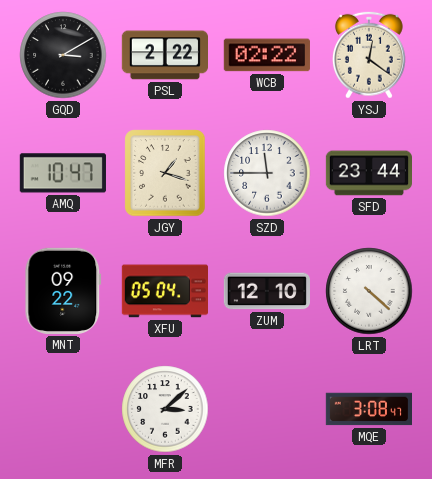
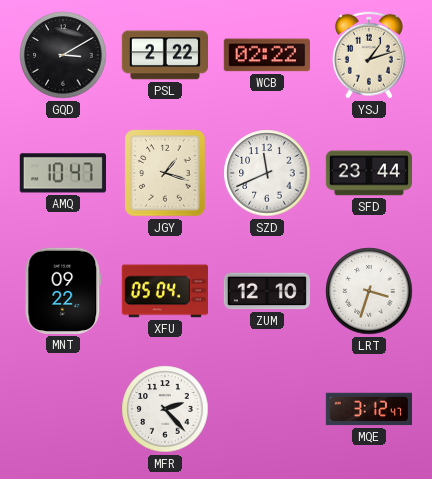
YSJ: 12:21 -> 1:12 (369, 55)
SZD: 11:45 -> 11:41 (267, 173)
LRT: 4:22 -> 3:33 (369, 291)
MFR: 3:08 -> 2:23 (165, 409)
MQE: 3:08 -> 3:12 (368, 409)
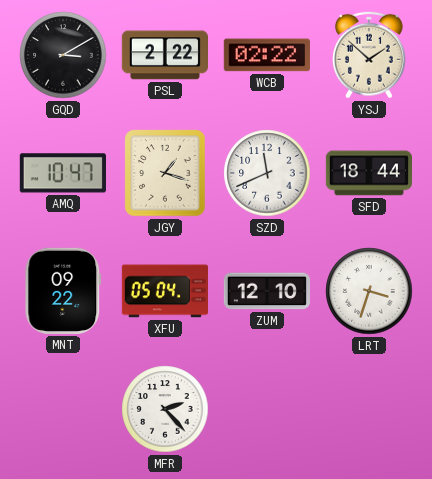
YSJ: 1:12 -> 1:52 (369, 55)
SFD: 23:44 -> 18:44 (368, 173)
MQE: 3:12 -> none (368, 409)
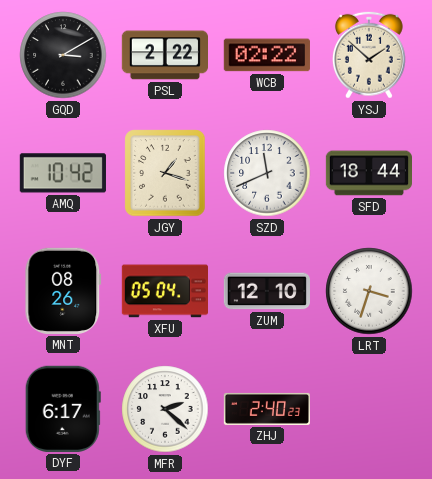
AMQ: 10:47 -> 10:42 (63, 173)
MNT: 09:22 -> 08:26 (63, 291)
DYF: none -> 6:17 (63, 409)
MFR: 2:23 -> 2:22 (165, 409)
ZHJ: none -> 2:40 (267, 409)
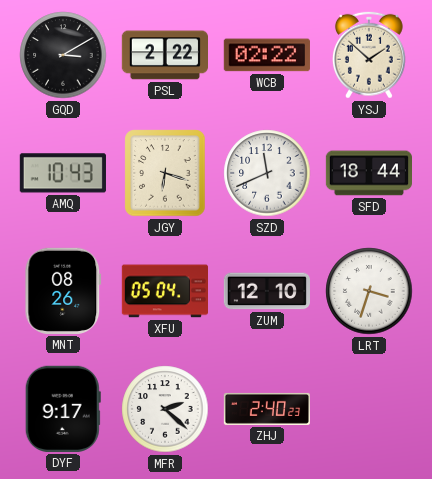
AMQ: 10:42 -> 10:43 (63, 173)
JGY: 1:18 -> 6:18 (165, 173)
DYF: 6:17 -> 9:17 (63, 409)
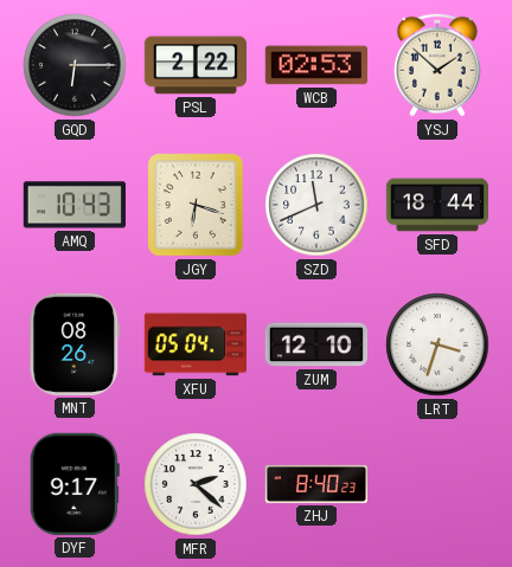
GQD: 3:10 -> 6:15 (75, 65)
WCB: 02:22 -> 02:53 (316, 65)
ZHJ: 2:40 -> 8:40 (316, 484)
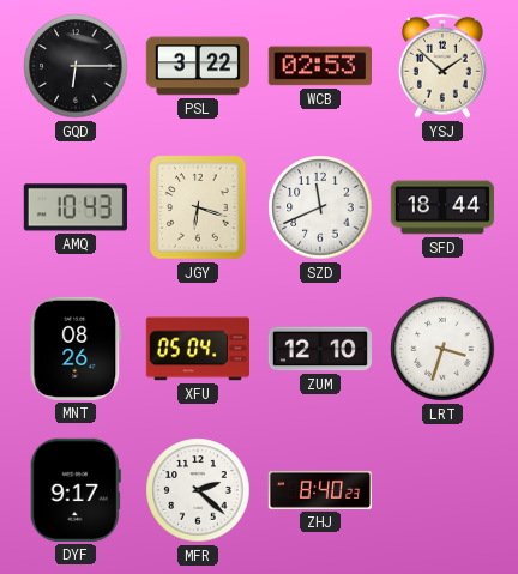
PSL: 2:22 -> 3:22 (197, 66)
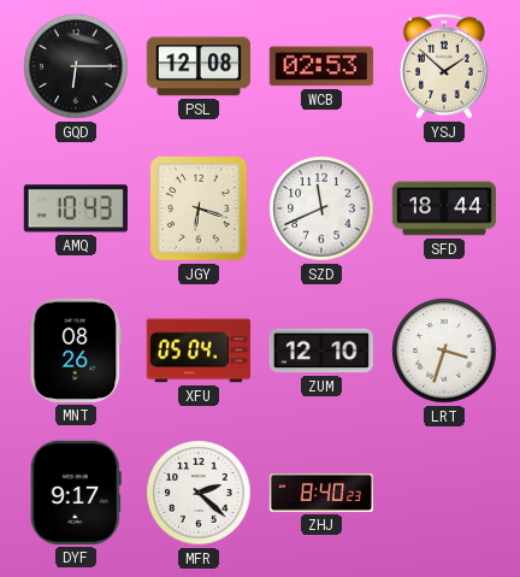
PSL: 3:22 -> 12:08 (197, 66)
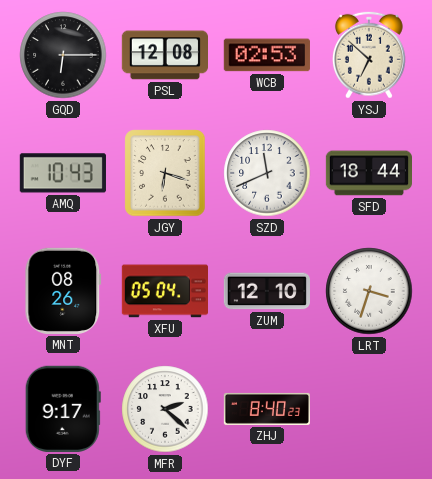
YSJ: 1:52 -> 6:52 (369, 55)
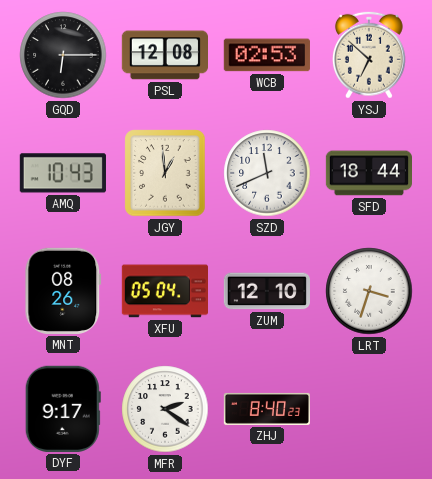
JGY: 6:18 -> 12:59 (165, 173)
MFR: 2:22 -> 2:21 (165, 409)
